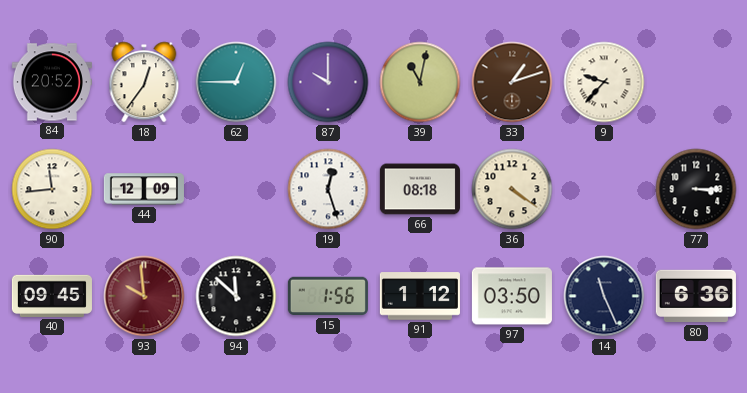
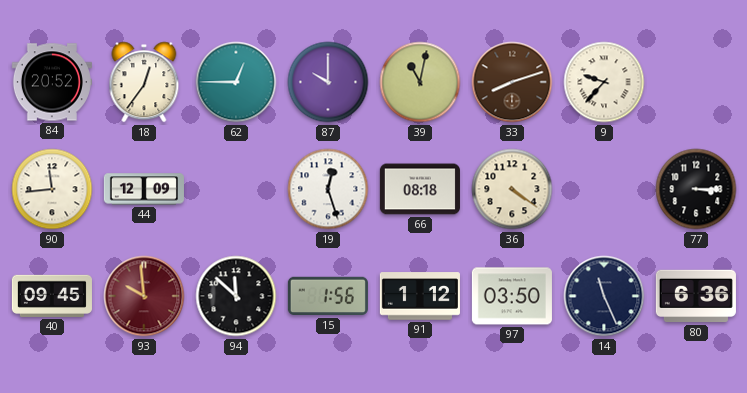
33: 1:12 -> 8:12 (512, 82)
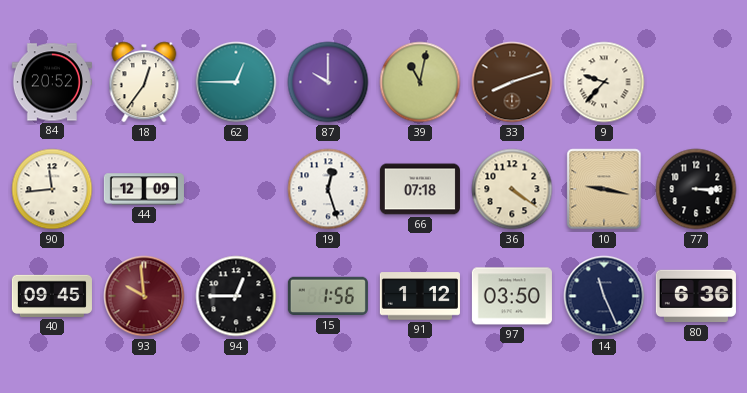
66: 08:18 -> 07:18 (420, 189)
10: none -> 9:17 (604, 189)
94: 11:52 -> 12:45 (236, 296)
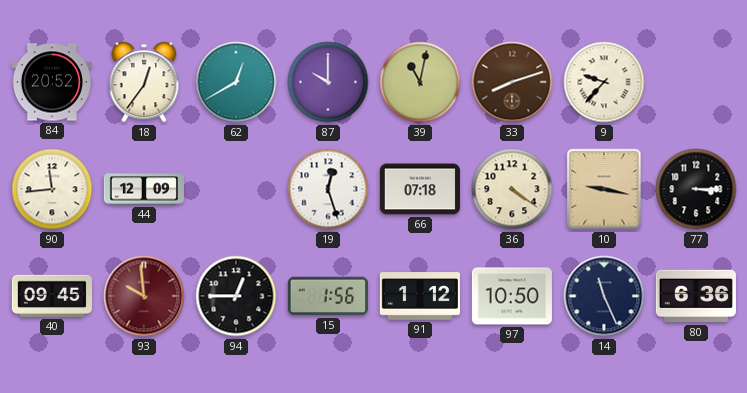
62: 12:45 -> 12:40 (236, 82)
97: 03:50 -> 10:50 (512, 296)
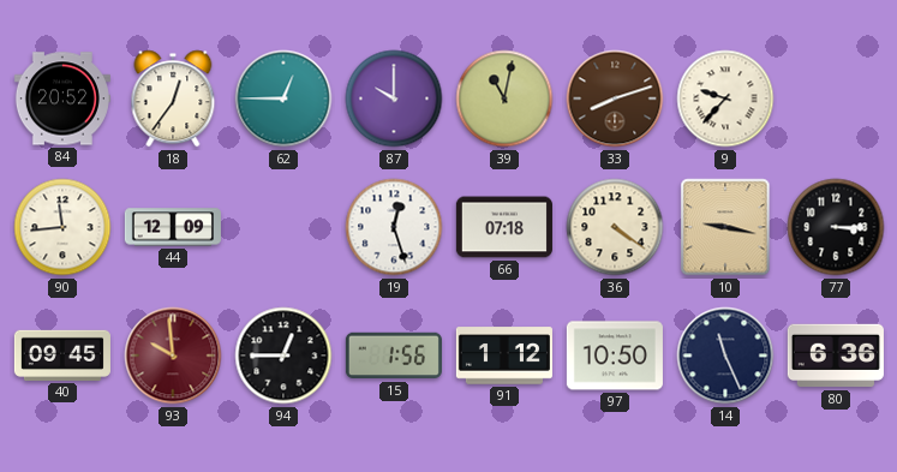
62: 12:40 -> 12:45 (283, 98)
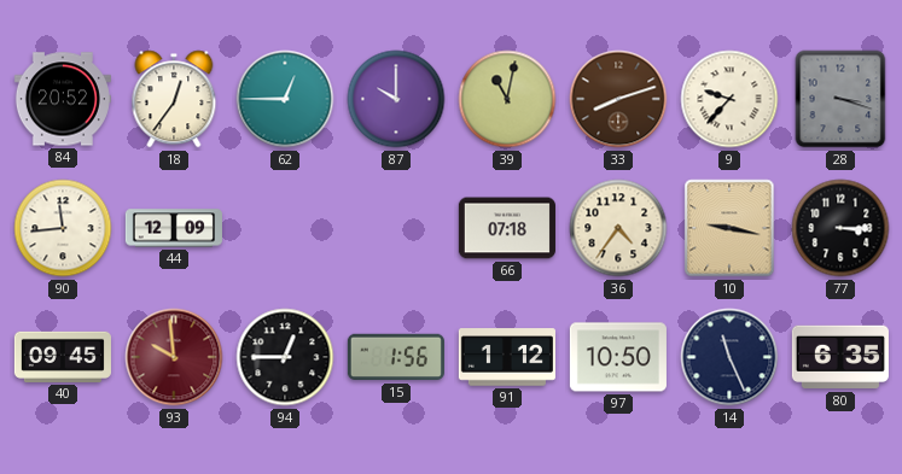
28: none -> 3:18 (840, 99)
19: 12:27 -> none (394, 227)
36: 4:21 -> 4:36 (618, 228)
80: 6:36 -> 6:35 (840, 357)
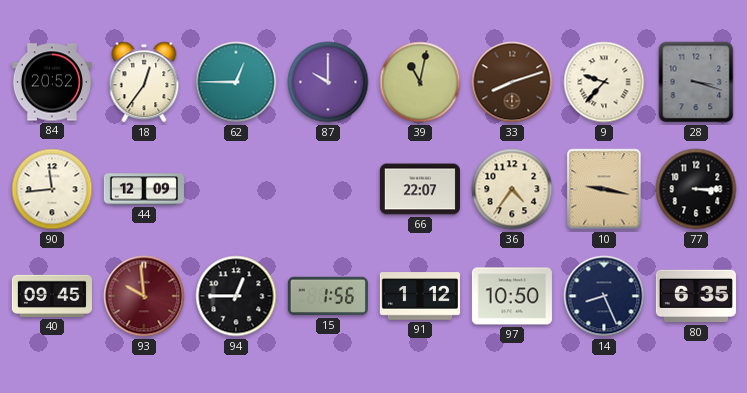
66: 07:18 -> 22:07 (420, 189)
14: 11:26 -> 8:26 (604, 296)
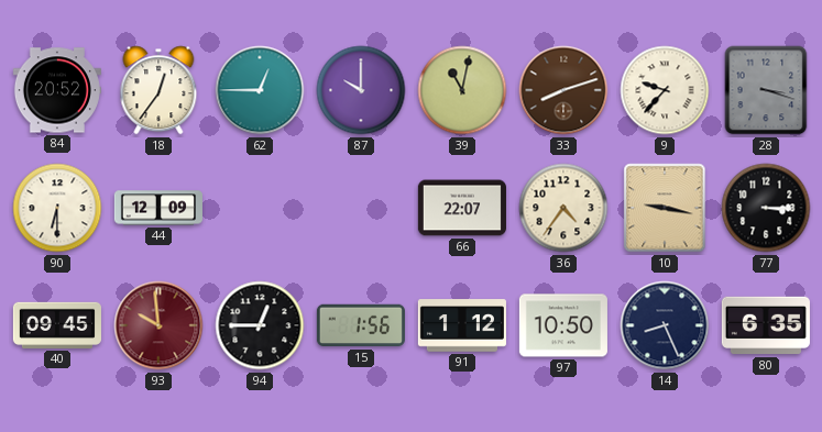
90: 11:44 -> 6:30 (57, 208)
